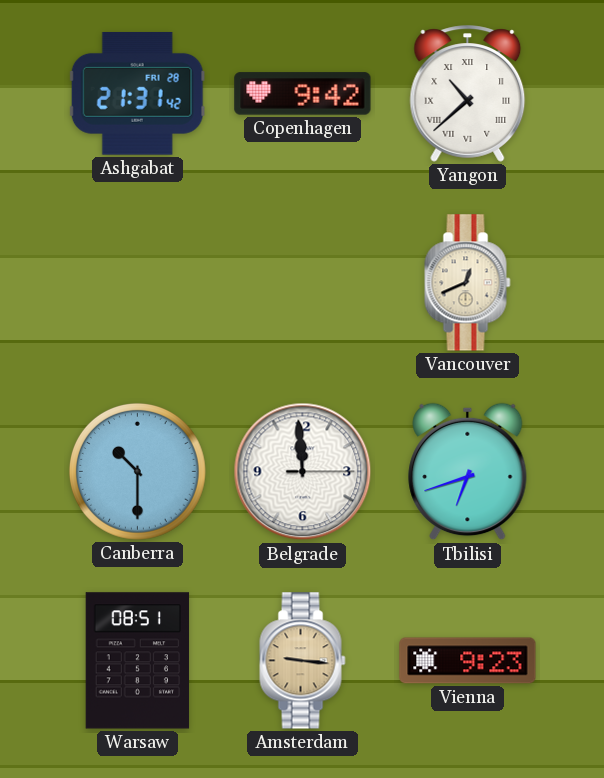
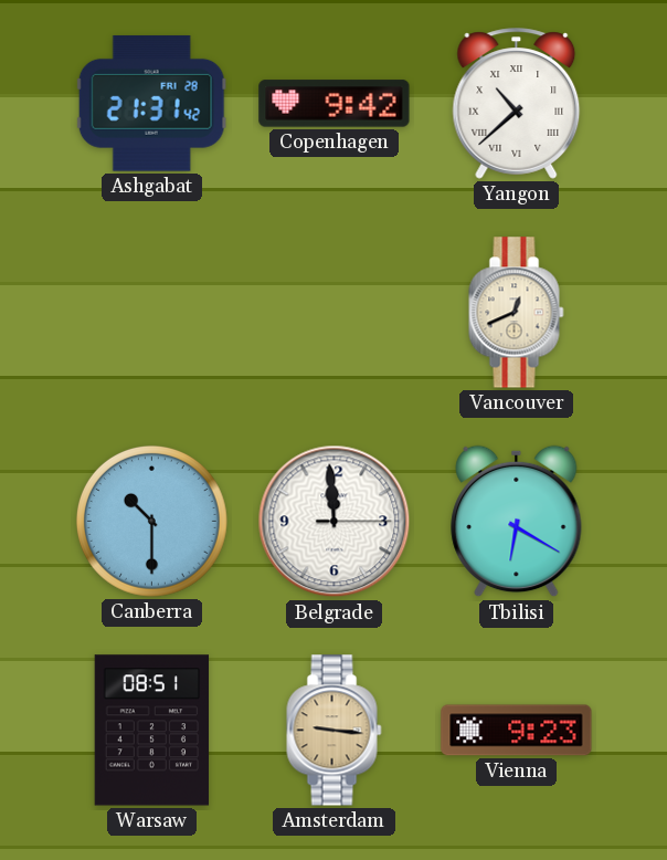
Tbilisi: 6:42 -> 6:20 (517, 522)
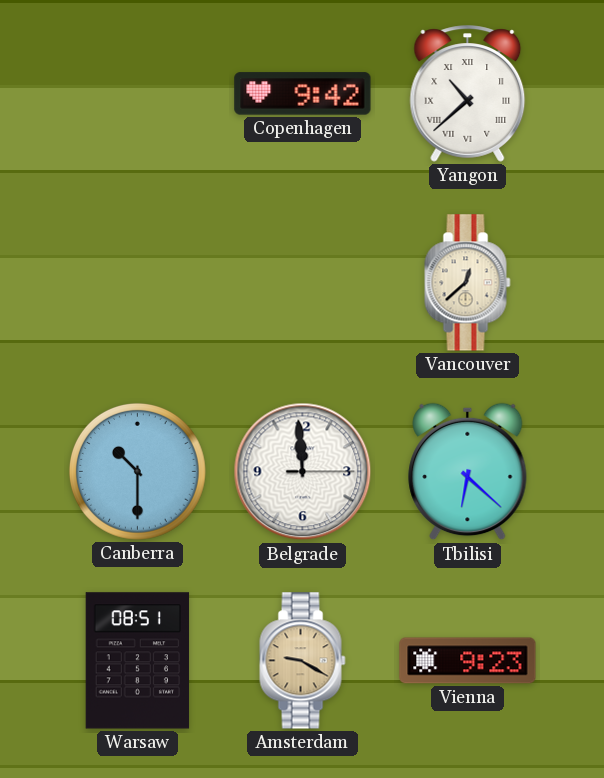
Ashgabat: 21:31 -> none (151, 103)
Vancouver: 12:41 -> 12:38 (468, 283)
Tbilisi: 6:20 -> 6:22 (468, 472)
Amsterdam: 9:16 -> 9:20 (303, 661)
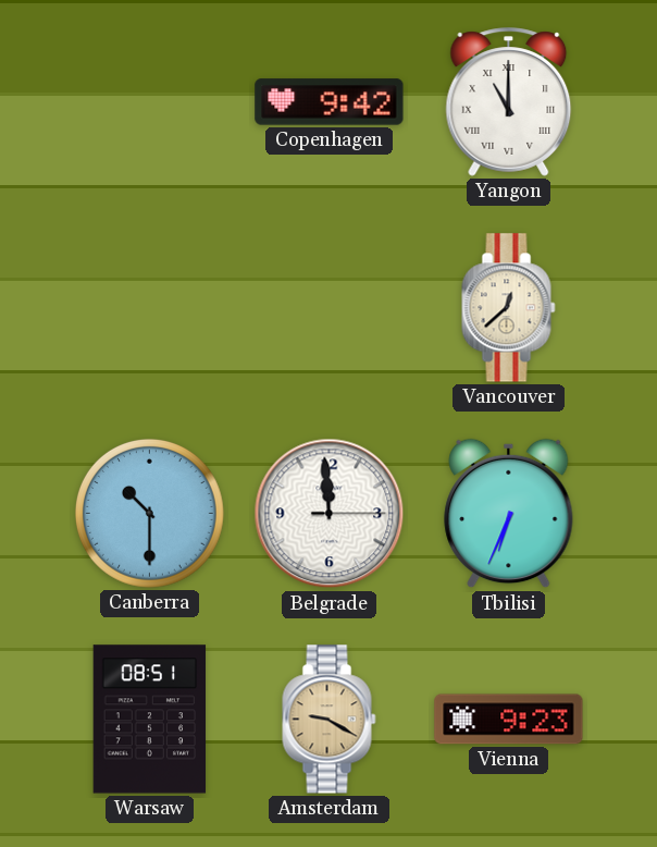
Yangon: 10:38 -> 11:00 (509, 102)
Tbilisi: 6:22 -> 6:34 (509, 514)
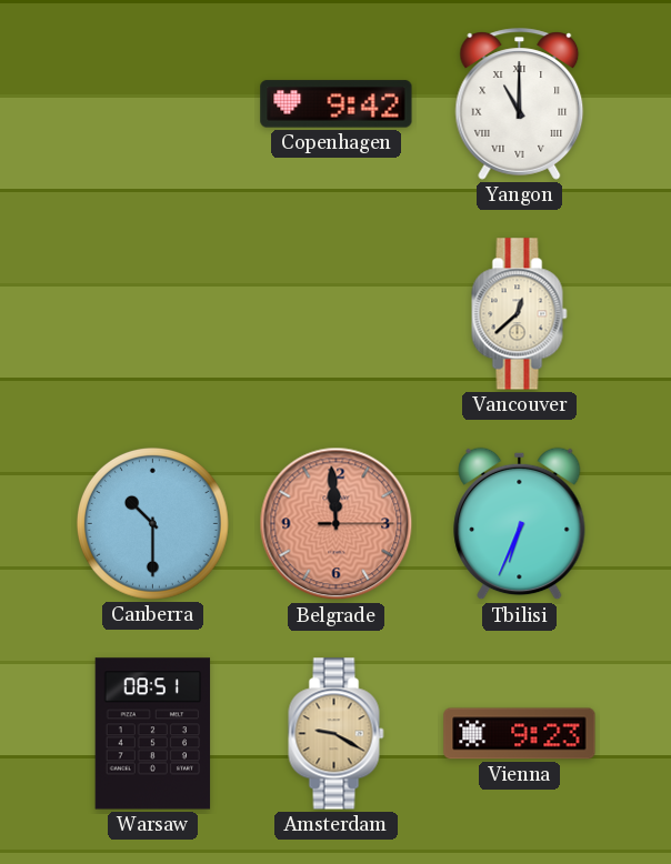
Belgrade dial: white -> salmon (337, 524)
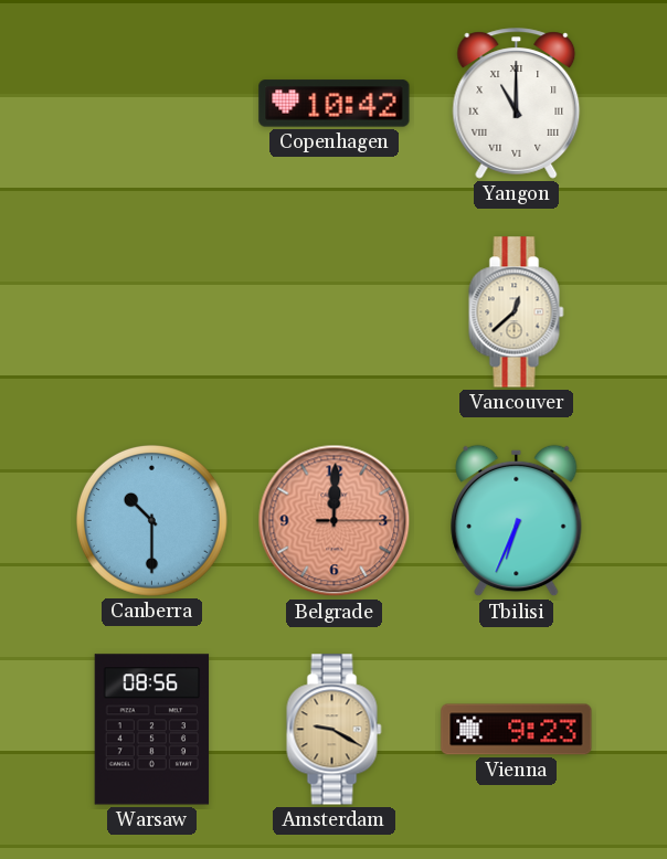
Copenhagen: 9:42 -> 10:42 (335, 104)
Belgrade: 11:59 -> 12:00 (335, 521)
Warsaw: 08:51 -> 08:56 (152, 730)
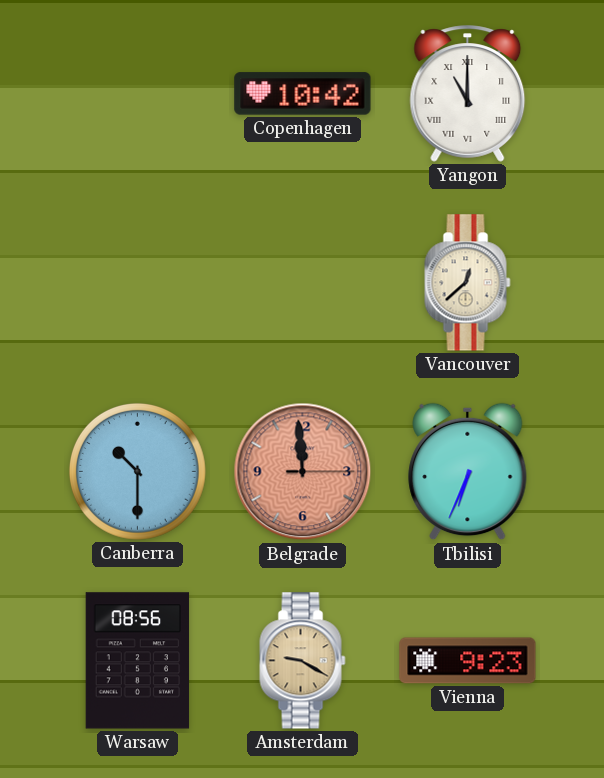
Belgrade: 12:00 -> 11:59 (303, 472)
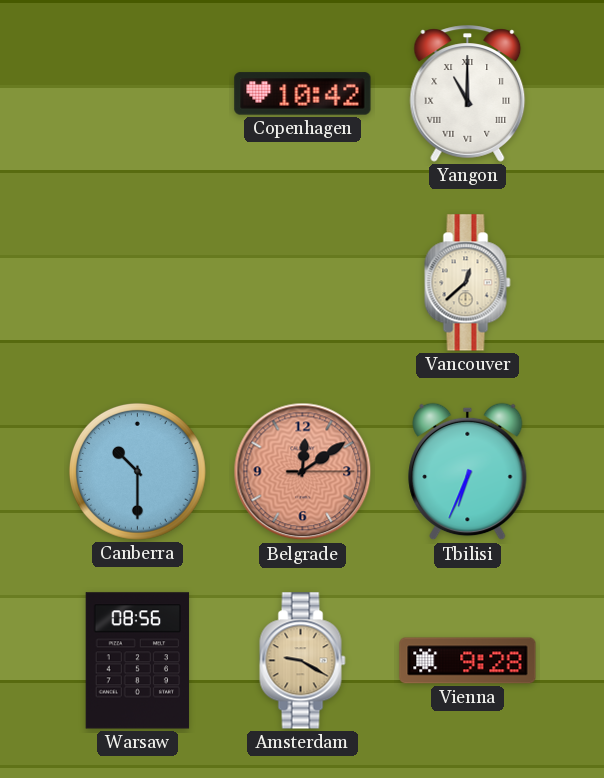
Belgrade: 11:59 -> 12:09 (303, 472)
Vienna: 9:23 -> 9:28 (468, 661)
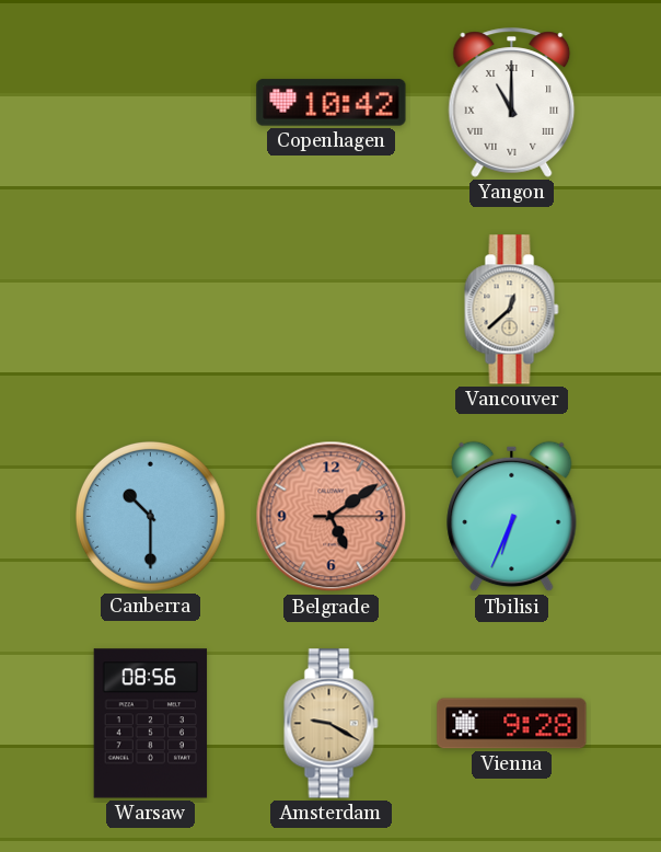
Belgrade: 12:09 -> 5:09 (332, 517)
